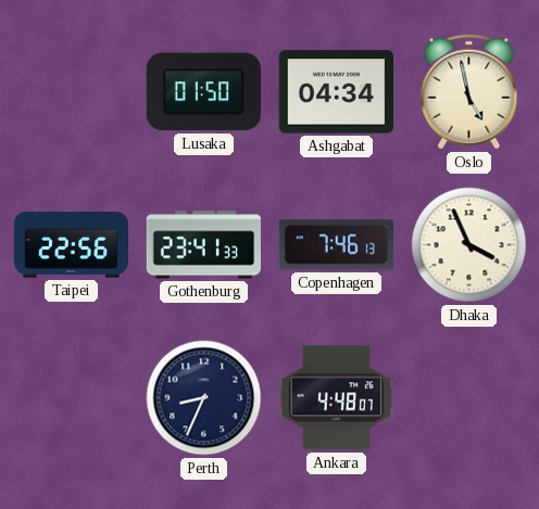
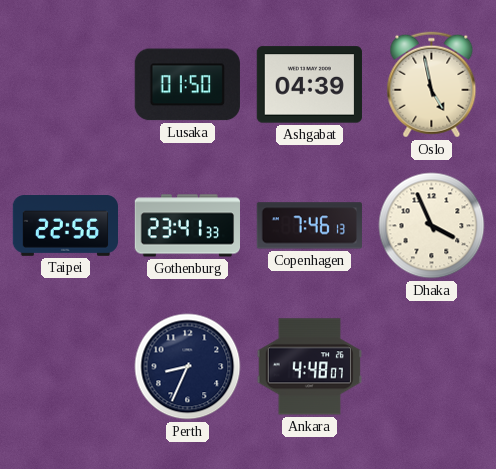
Ashgabat: 04:34 -> 04:39 (309, 85)
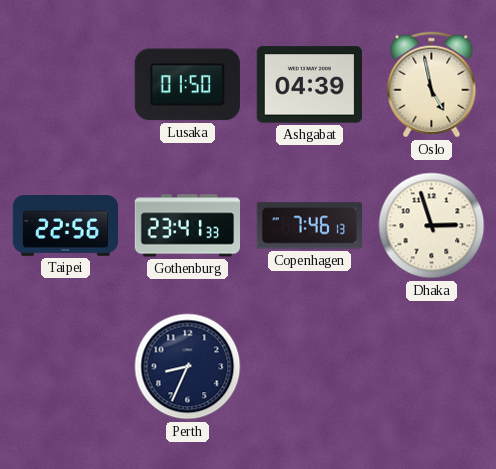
Dhaka: 3:56 -> 2:57 (432, 226)
Ankara: 4:48 -> none (309, 367)
